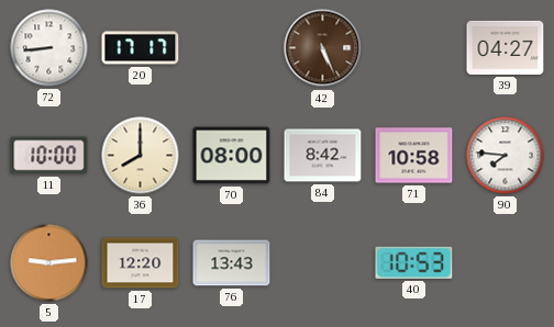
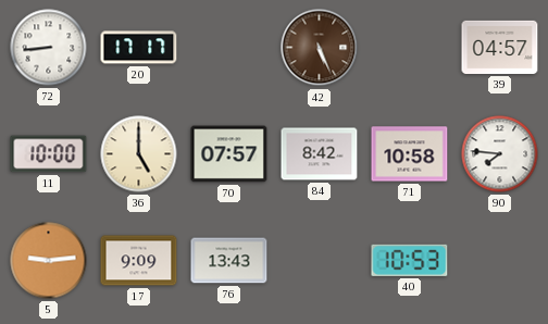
39: 04:27 -> 04:57 (500, 47)
36: 8:00 -> 5:00 (139, 154)
70: 08:00 -> 07:57 (229, 154)
17: 12:20 -> 9:09 (139, 261)
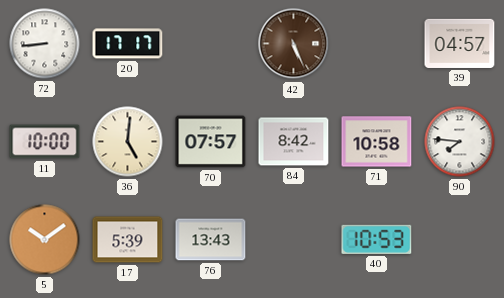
36: 5:00 -> 5:01 (128, 142)
5: 9:14 -> 10:09 (45, 240)
17: 9:09 -> 5:39 (128, 240)
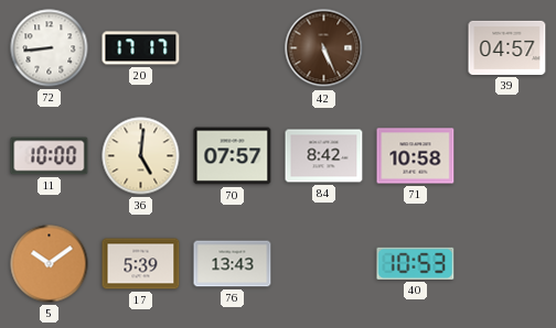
90: 7:46 -> none (460, 142)
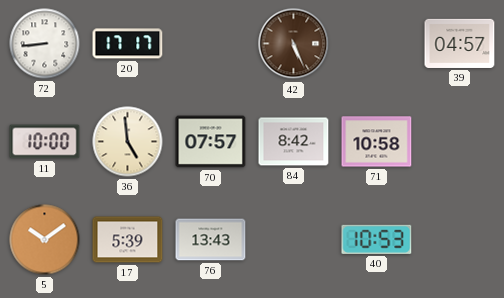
36: 5:01 -> 4:59 (128, 142)
